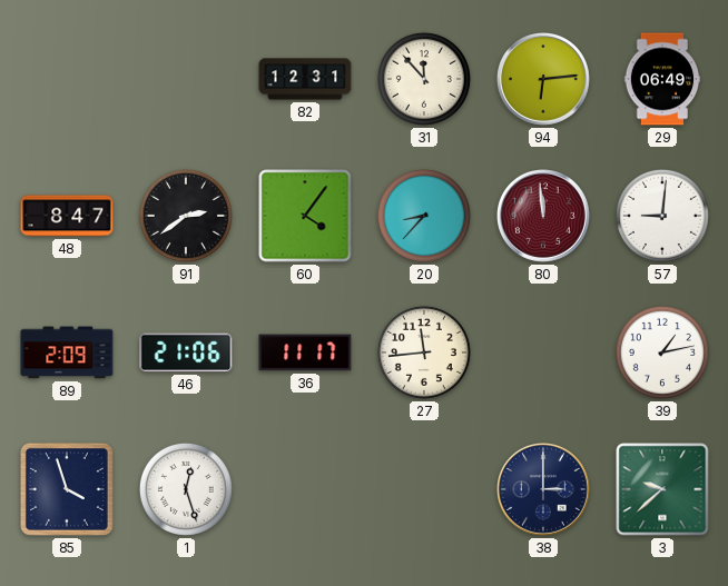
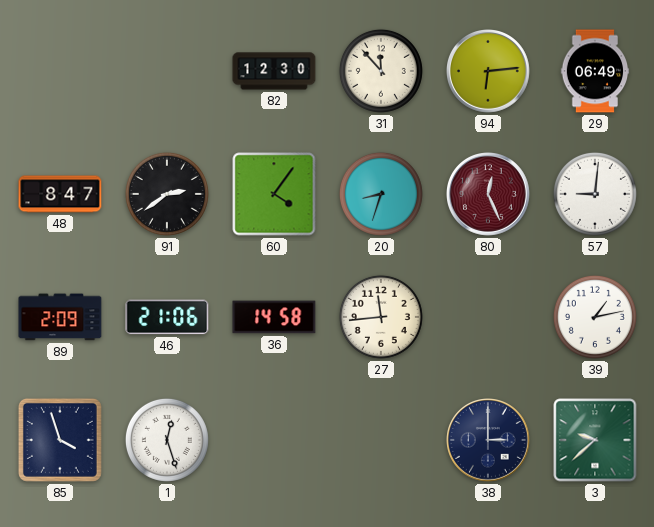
82: 12:31 -> 12:30 (274, 71)
20: 8:37 -> 8:33 (381, 194)
80: 11:59 -> 12:26 (489, 195)
36: 11:17 -> 14:58 (274, 317)
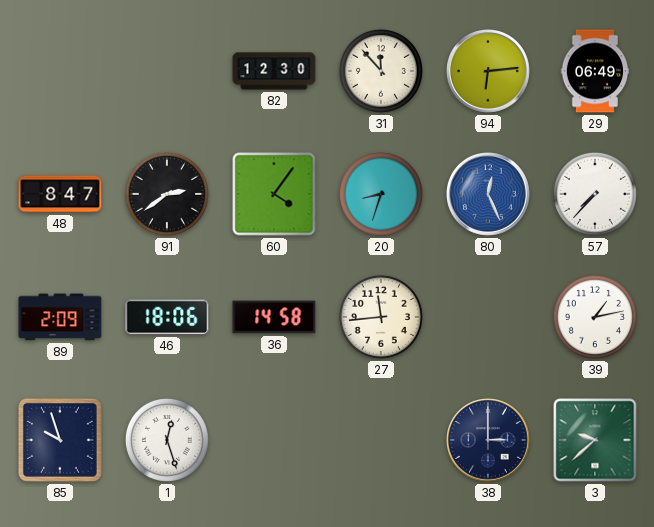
80 dial: burgundy -> blue (489, 195)
57: 9:01 -> 7:37 (595, 194)
46: 21:06 -> 18:06 (167, 317)
85: 3:57 -> 9:57 (60, 440)
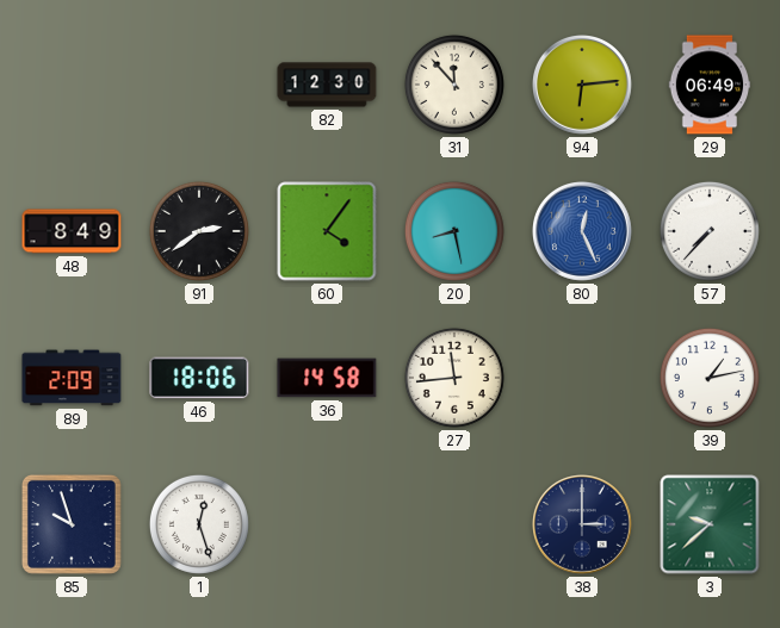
48: 8:47 -> 8:49 (72, 231)
20: 8:33 -> 8:28 (454, 231)
